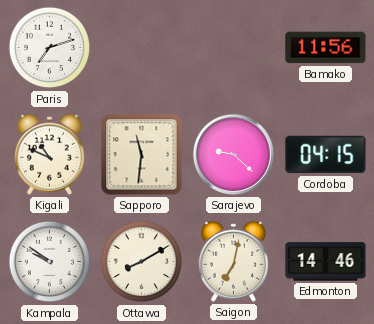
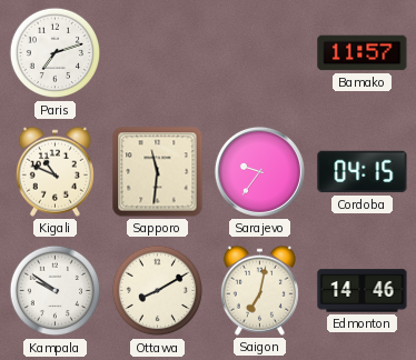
Bamako: 11:56 -> 11:57 (363, 53)
Sarajevo: 9:22 -> 9:36 (259, 171)
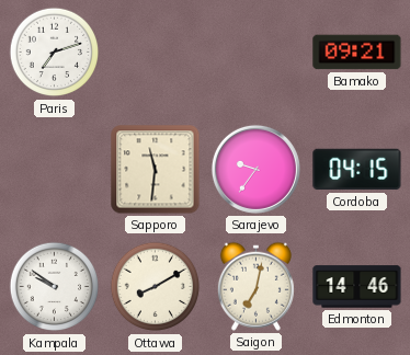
Bamako: 11:57 -> 09:21 (357, 53)
Kigali: 10:49 -> none (55, 171)
